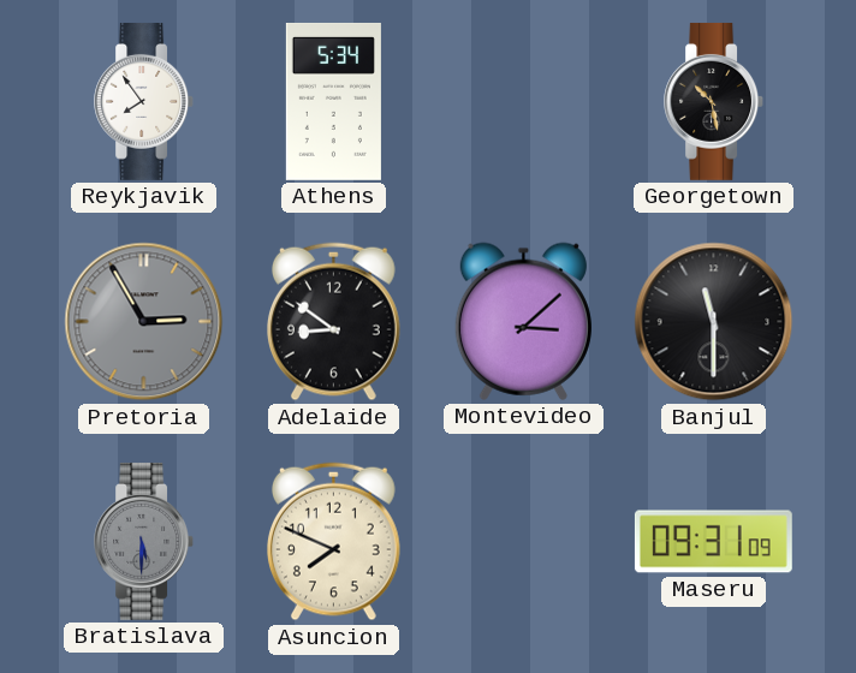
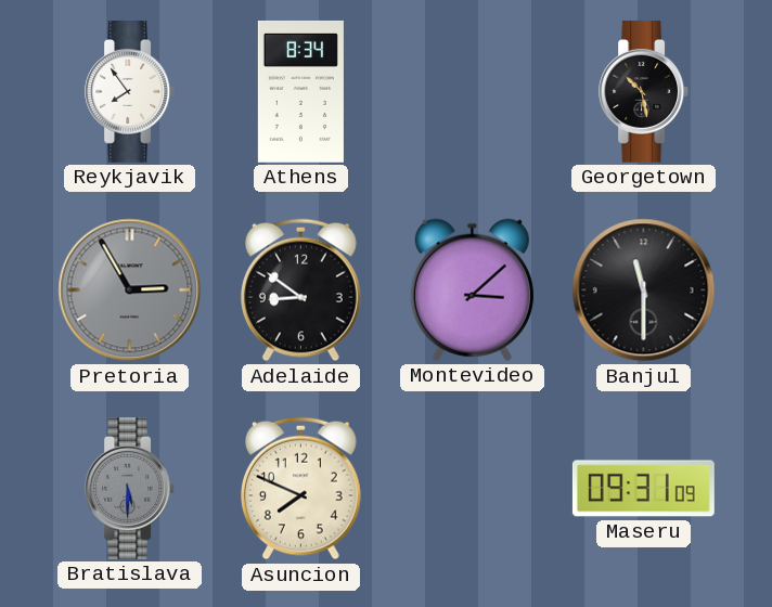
Athens: 5:34 -> 8:34 (300, 91)
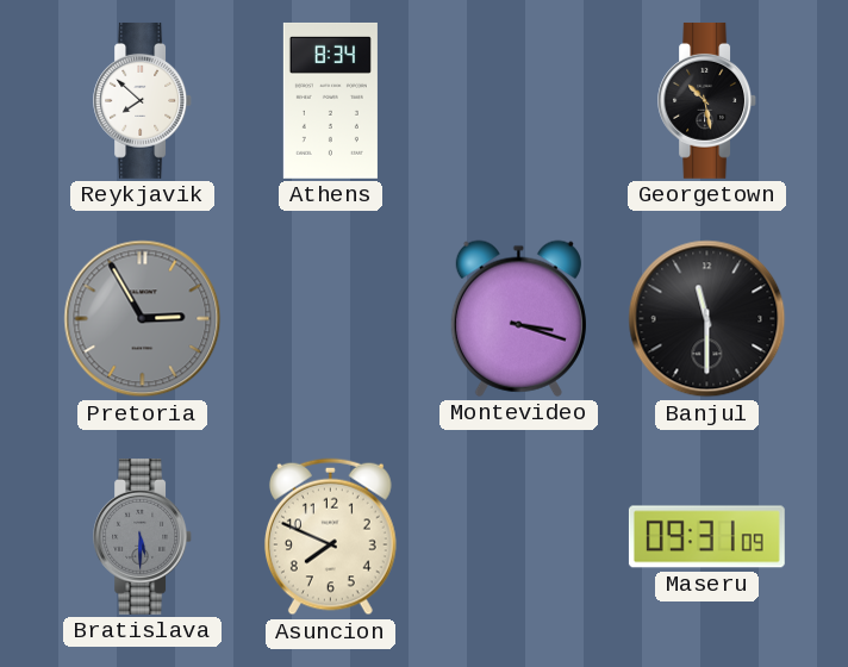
Reykjavik: 7:54 -> 7:52 (143, 100)
Adelaide: 8:51 -> none (300, 290)
Montevideo: 3:08 -> 3:18 (518, 318)
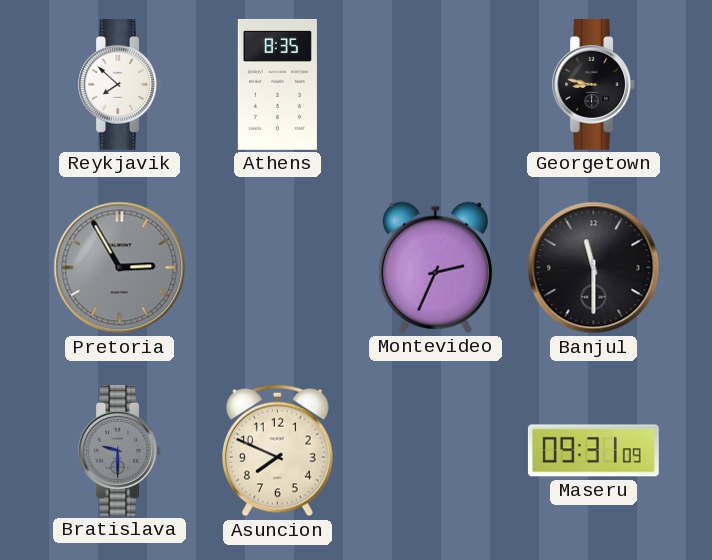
Athens: 8:34 -> 8:35 (277, 84)
Georgetown: 10:28 -> 8:47 (594, 84)
Montevideo: 3:18 -> 2:34 (435, 267)
Bratislava: 5:30 -> 9:30 (120, 450)
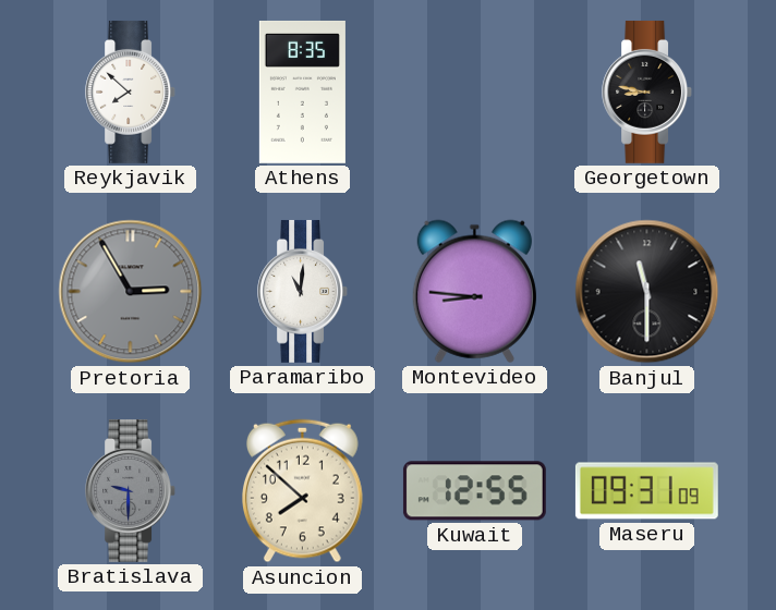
Paramaribo: none -> 11:01 (303, 291)
Montevideo: 2:34 -> 8:46 (474, 291)
Asuncion: 7:49 -> 7:52 (302, 491)
Kuwait: none -> 12:55 (474, 491)
